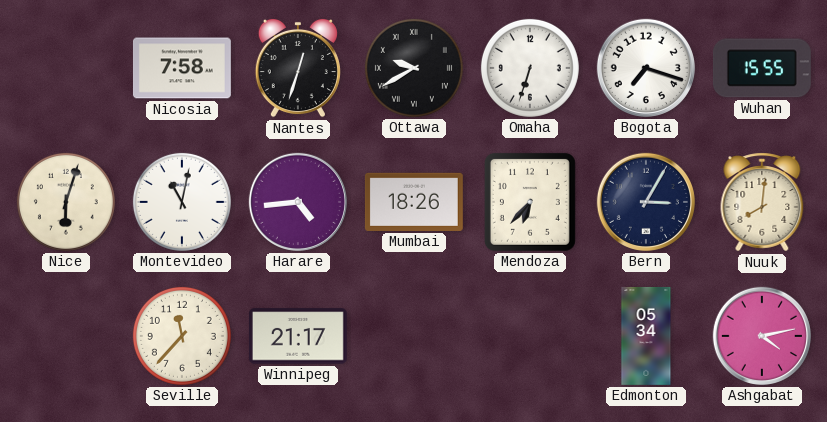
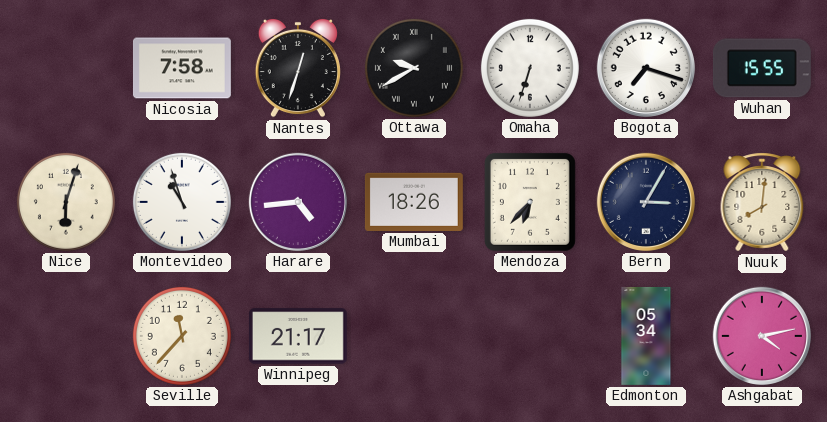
Montevideo: 11:02 -> 10:57 (182, 202)
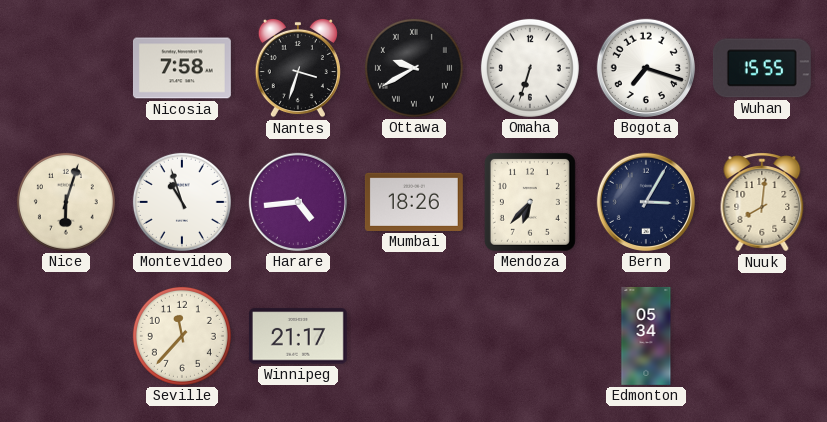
Nantes: 12:33 -> 3:33 (298, 68)
Ashgabat: 4:13 -> none (762, 336)
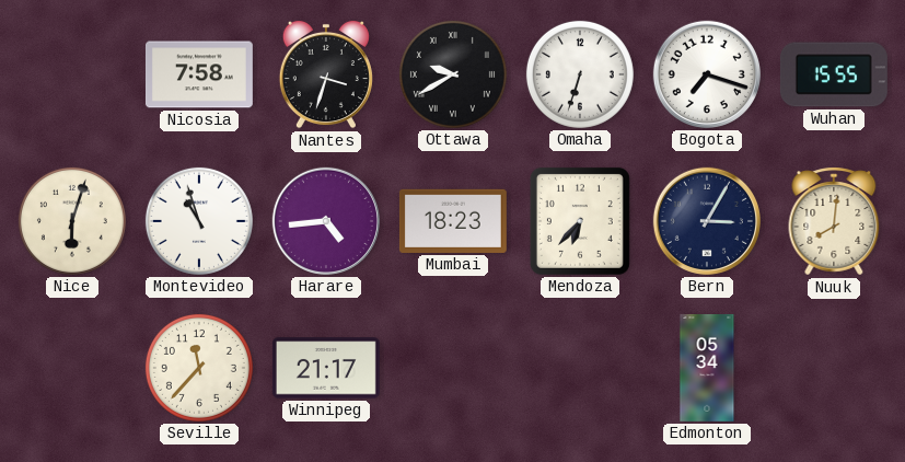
Mumbai: 18:26 -> 18:23 (453, 221)
